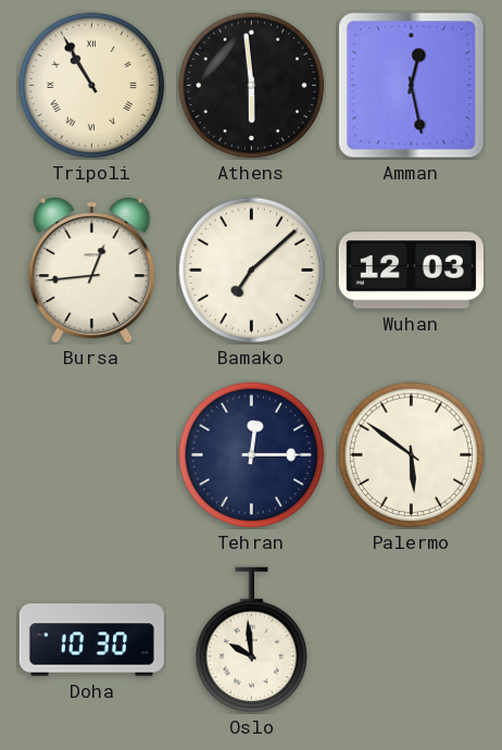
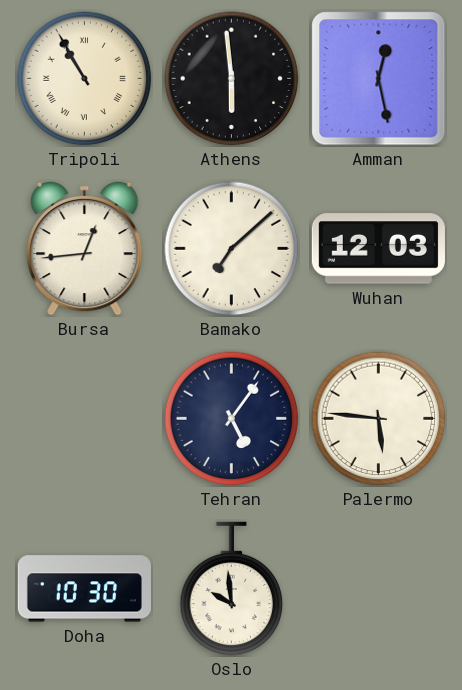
Tehran: 12:15 -> 5:06 (232, 419)
Palermo: 5:51 -> 5:46 (379, 419)
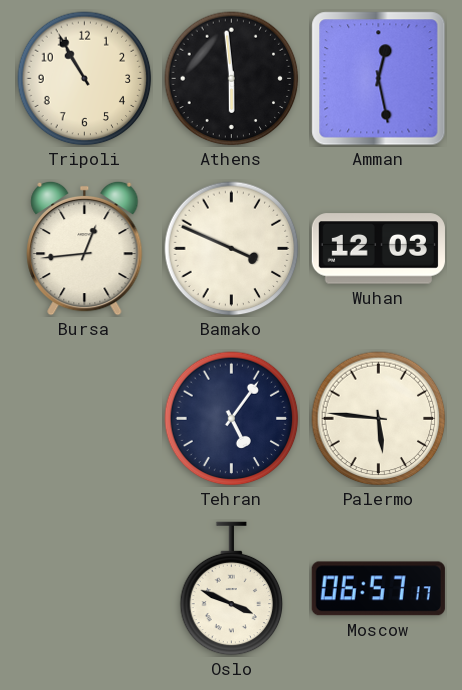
Tripoli numerals: Roman -> Arabic (85, 79)
Bamako: 7:08 -> 3:49 (232, 249)
Doha: 10:30 -> none (84, 589)
Oslo: 9:59 -> 3:49 (232, 589)
Moscow: none -> 06:57 (378, 589)
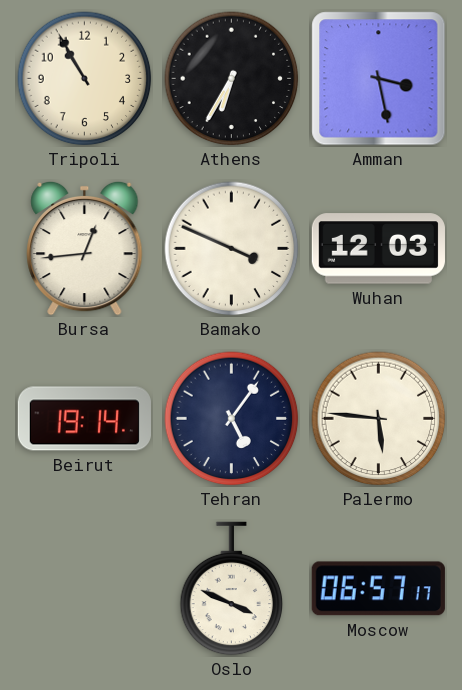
Athens: 5:59 -> 6:35 (232, 79)
Amman: 12:28 -> 3:28 (379, 79)
Beirut: none -> 19:14 (84, 419)
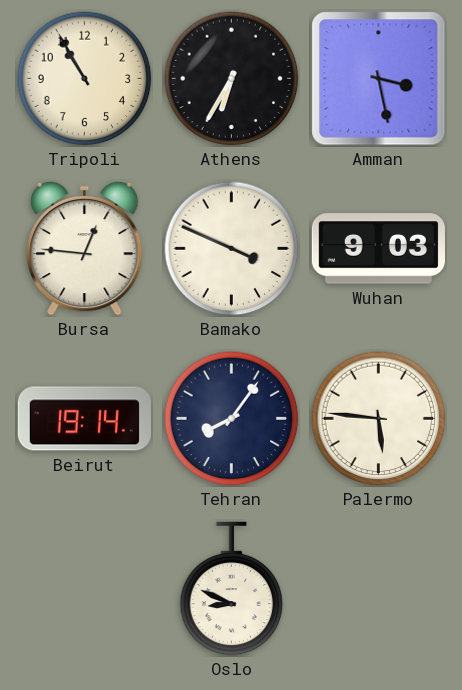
Bursa: 12:44 -> 12:46 (85, 248)
Wuhan: 12:03 -> 9:03 (378, 249)
Tehran: 5:06 -> 8:06 (232, 419)
Oslo: 3:49 -> 8:49 (232, 589)
Moscow: 06:57 -> none (378, 589)
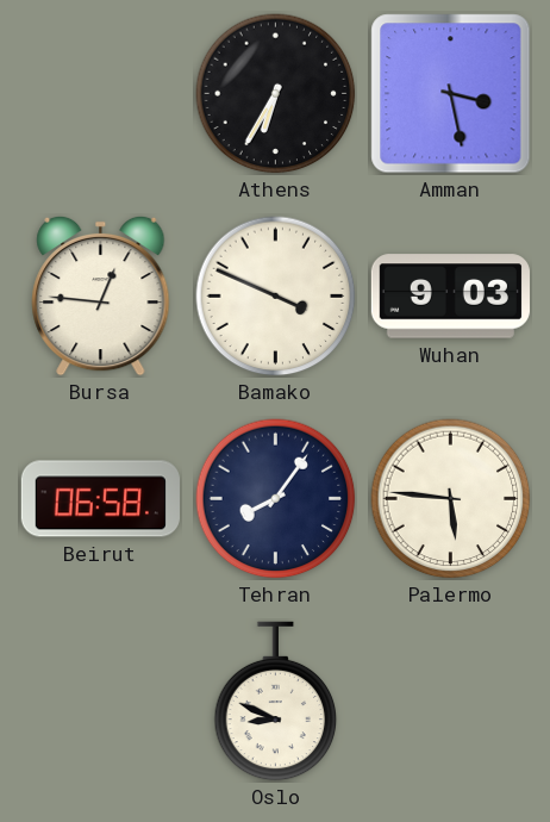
Tripoli: 10:55 -> none (85, 79)
Beirut: 19:14 -> 06:58 (100, 499)
